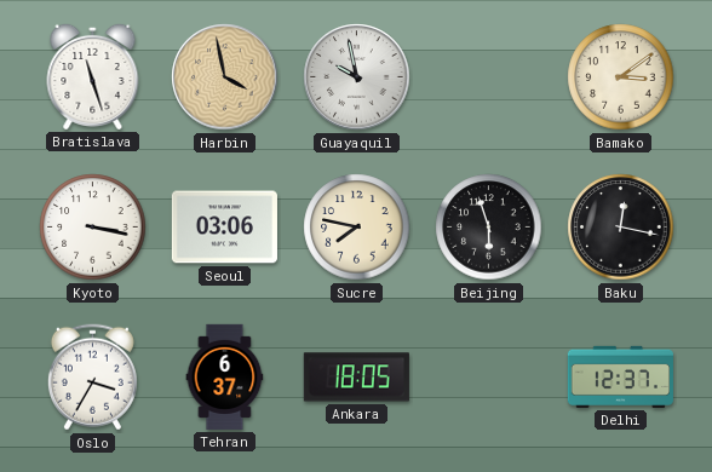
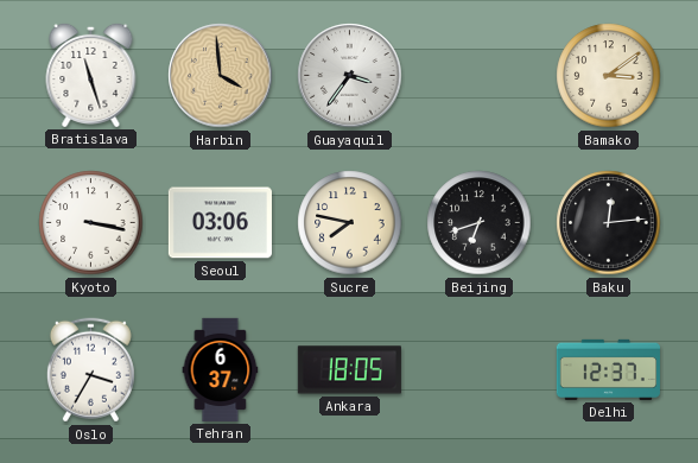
Harbin: 3:58 -> 3:59 (221, 76)
Guayaquil: 9:58 -> 3:36 (350, 76)
Beijing: 5:57 -> 6:42 (480, 223)
Baku: 12:17 -> 12:14 (609, 223)
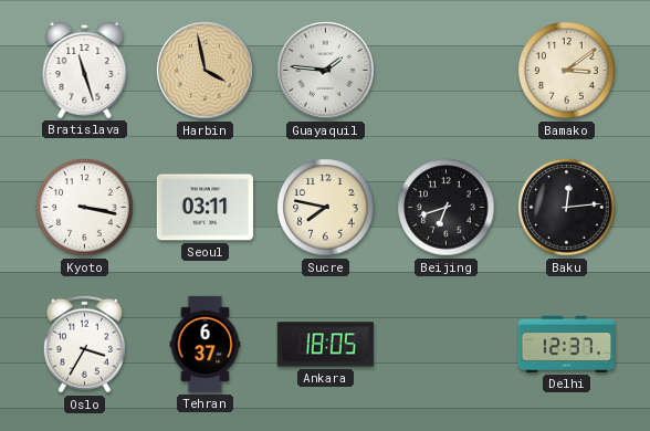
Harbin: 3:59 -> 3:58 (206, 71)
Guayaquil: 3:36 -> 1:46 (326, 71)
Seoul: 03:06 -> 03:11 (205, 208)
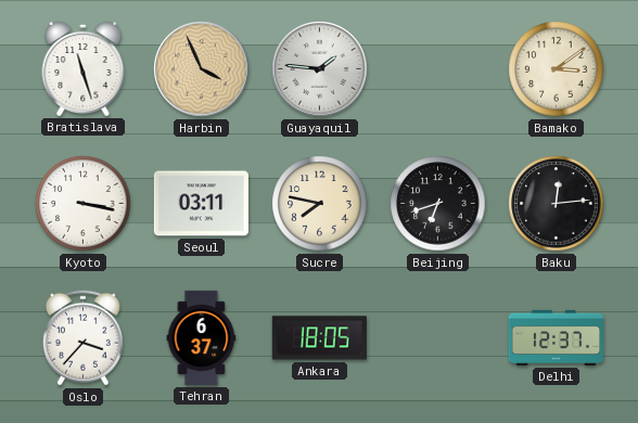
Harbin: 3:58 -> 3:56 (202, 69)
Oslo: 3:35 -> 3:37 (82, 338)
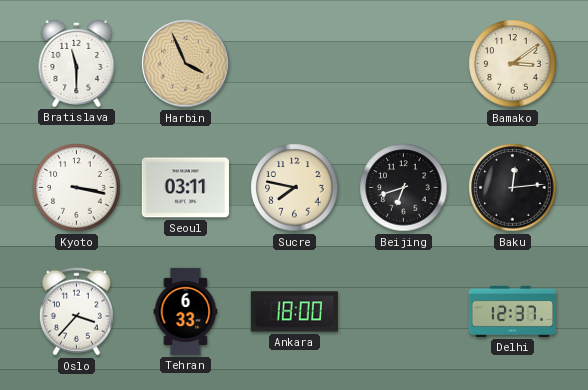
Bratislava: 11:27 -> 11:30 (77, 63)
Guayaquil: 1:46 -> none (320, 69)
Tehran: 6:37 -> 6:33 (186, 311)
Ankara: 18:05 -> 18:00 (294, 312)
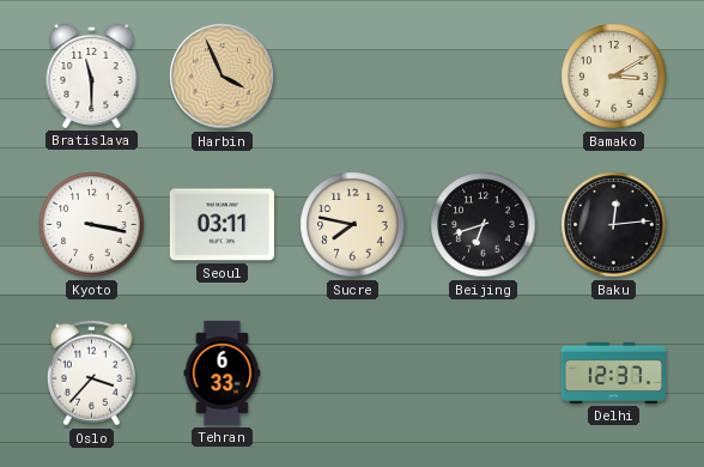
Bamako: 3:09 -> 3:10 (614, 77)
Ankara: 18:00 -> none (294, 312)
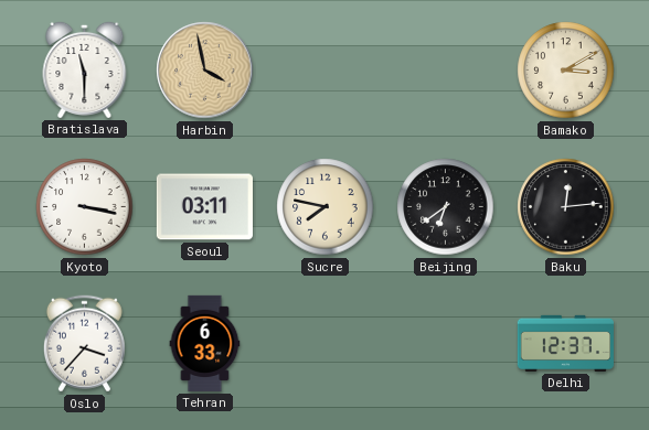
Harbin: 3:56 -> 3:58 (205, 71)
Beijing: 6:42 -> 6:39 (446, 207)
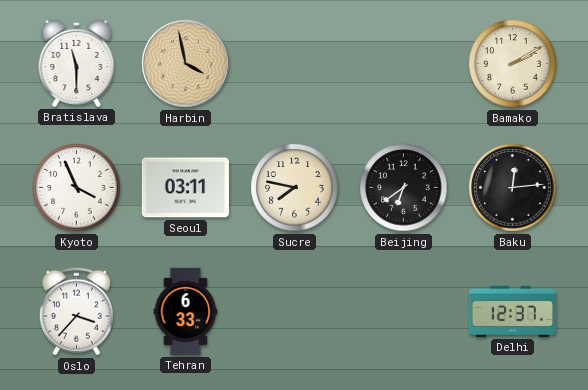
Bamako: 3:10 -> 2:10 (513, 64)
Kyoto: 3:17 -> 3:56 (77, 188)
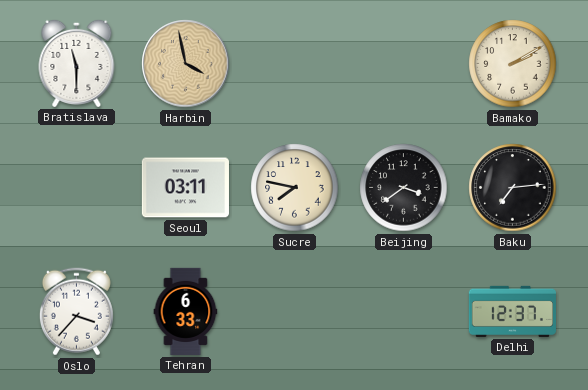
Kyoto: 3:56 -> none (77, 188)
Beijing: 6:39 -> 3:39 (404, 188)
Baku: 12:14 -> 7:14 (513, 188)
